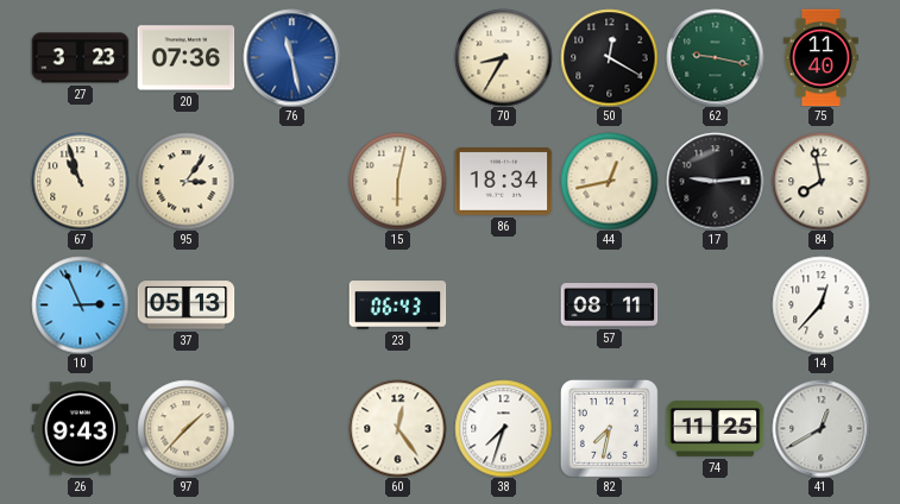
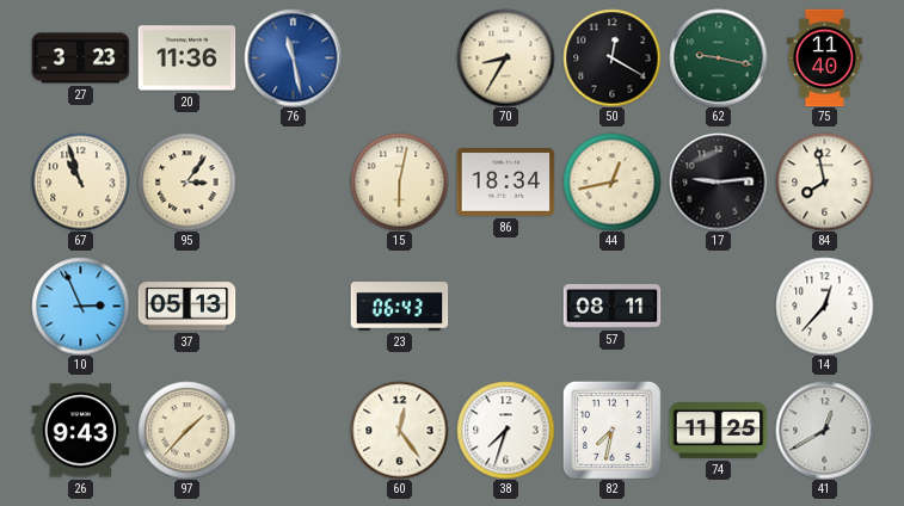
20: 07:36 -> 11:36 (186, 58)
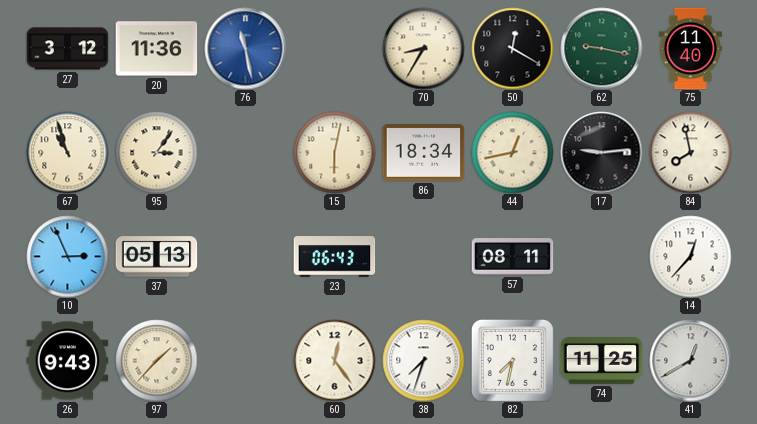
27: 3:23 -> 3:12 (67, 49)
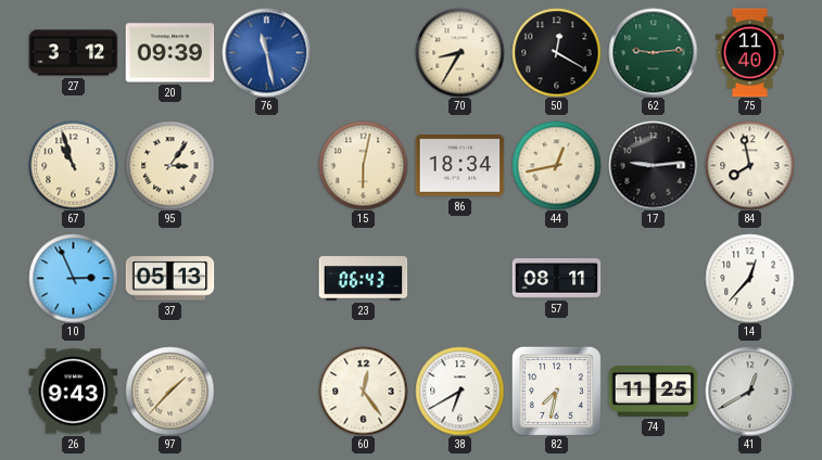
20: 11:36 -> 09:39 (169, 53)
62: 9:17 -> 9:14 (653, 52)
38: 7:33 -> 6:40 (459, 391)
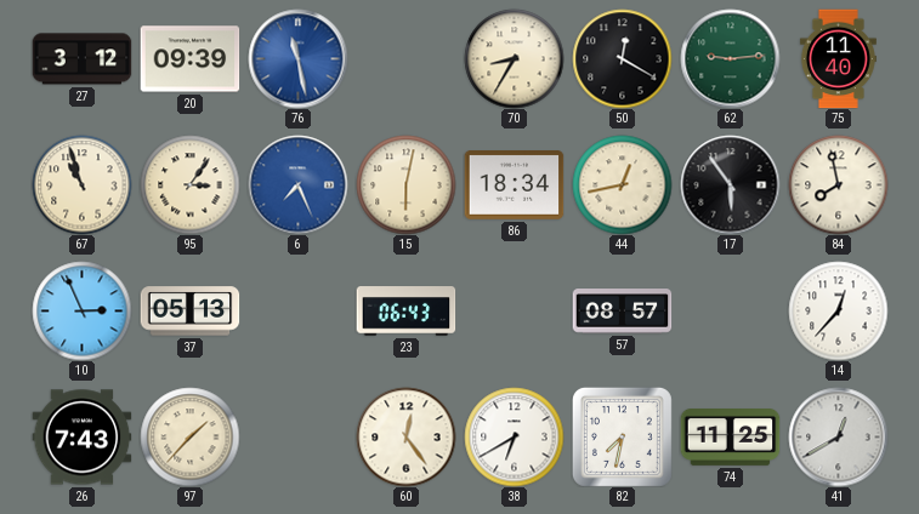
6: none -> 7:26 (297, 184)
17: 9:14 -> 5:54 (730, 184)
57: 08:11 -> 08:57 (622, 312)
26: 9:43 -> 7:43 (81, 438)
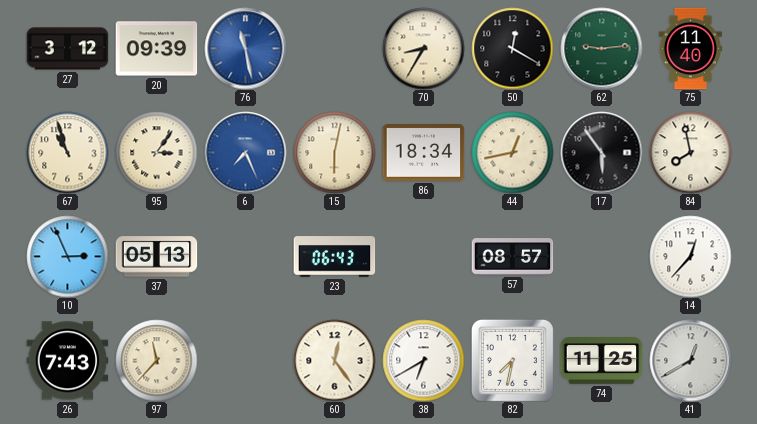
97: 1:37 -> 11:37 (156, 360)
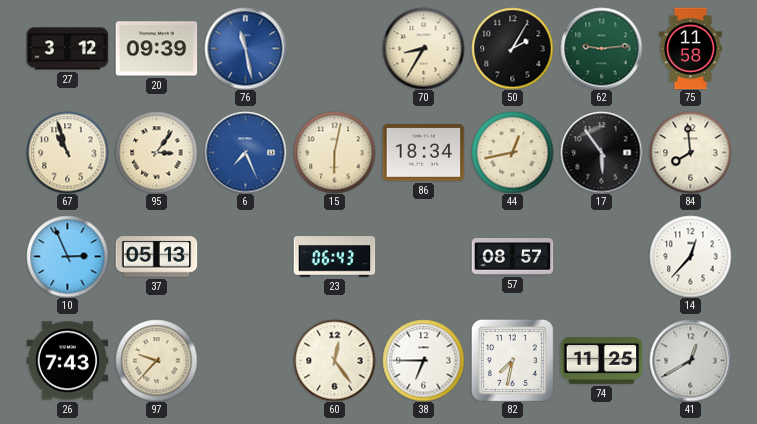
50: 12:20 -> 2:05 (512, 48)
75: 11:40 -> 11:58 (690, 48)
84: 7:58 -> 7:59 (690, 152)
97: 11:37 -> 9:37 (156, 360)
38: 6:40 -> 6:45 (423, 360)
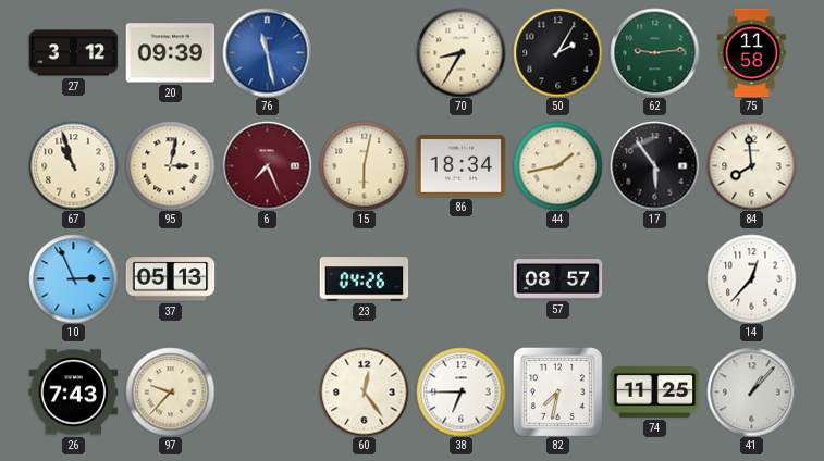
95: 3:06 -> 3:02 (170, 165)
6 dial: blue -> burgundy (267, 165)
44: 12:43 -> 1:43 (557, 165)
23: 06:43 -> 04:26 (364, 279)
41: 12:40 -> 1:07 (751, 391)
